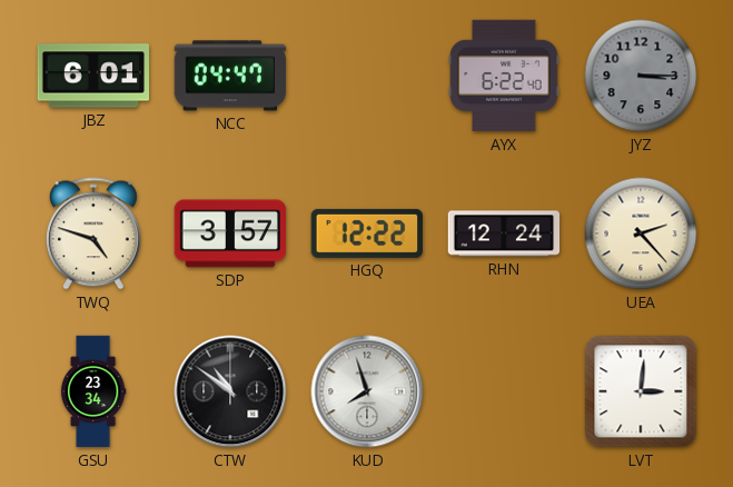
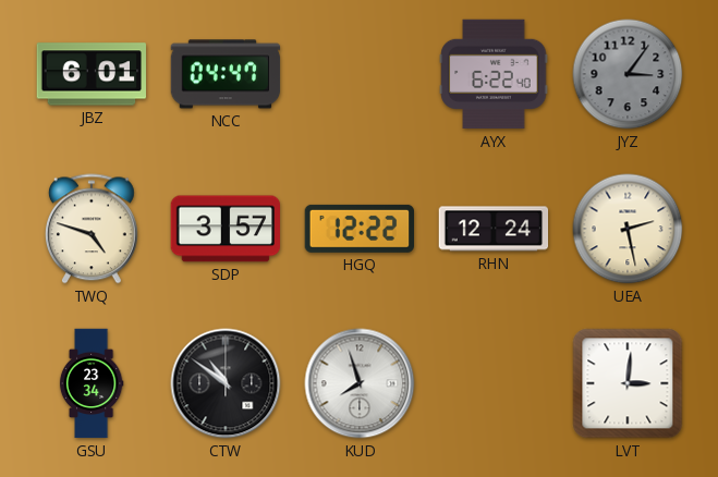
JYZ: 3:15 -> 3:06 (628, 74)
UEA: 2:23 -> 2:28 (628, 229)
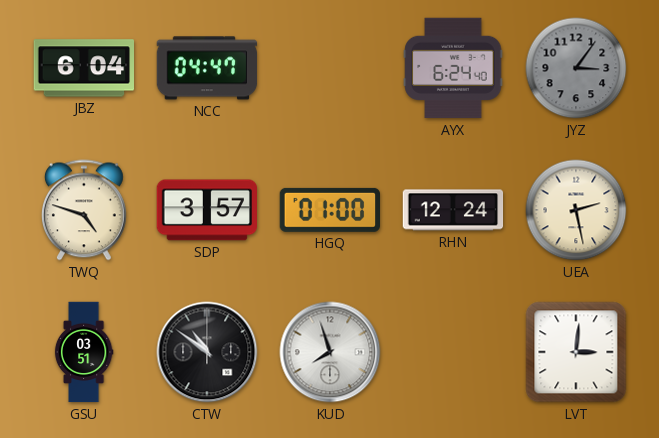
JBZ: 6:01 -> 6:04 (84, 68)
AYX: 6:22 -> 6:24 (453, 68)
HGQ: 12:22 -> 01:00 (329, 210)
GSU: 23:34 -> 03:51 (84, 352)
